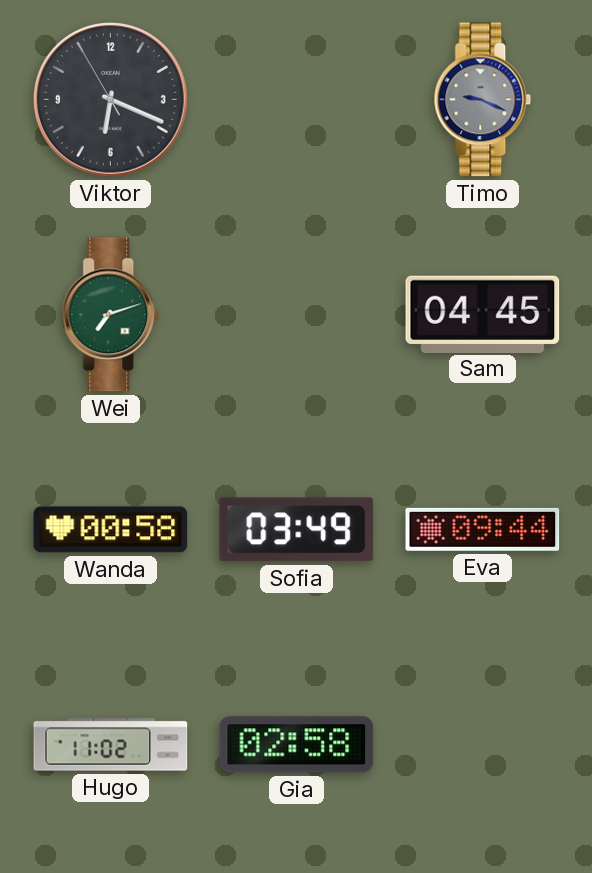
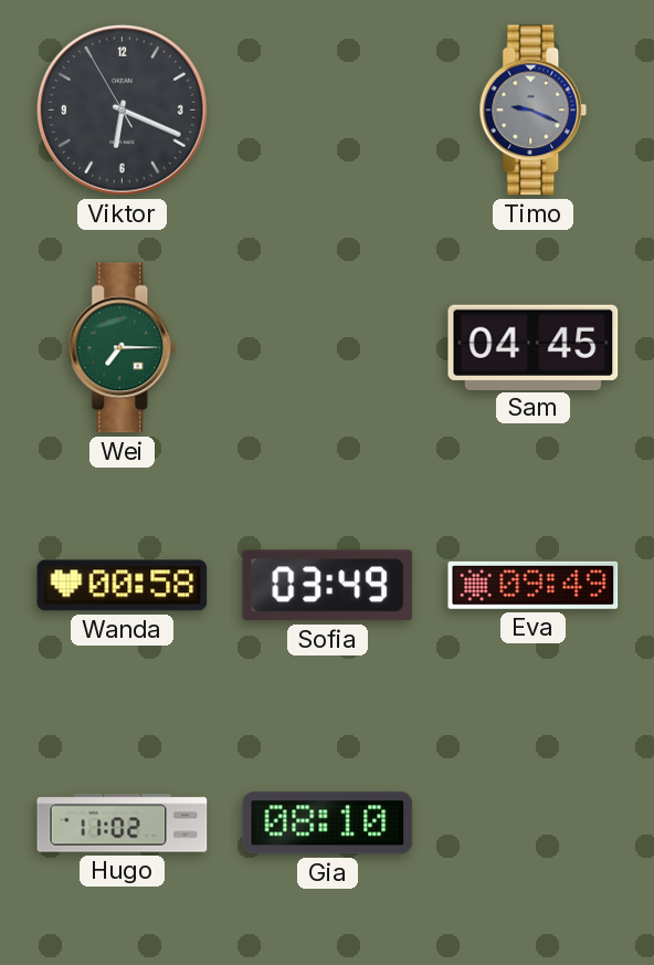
Wei: 7:12 -> 7:15 (123, 348)
Eva: 09:44 -> 09:49 (534, 585)
Gia: 02:58 -> 08:10 (328, 824)
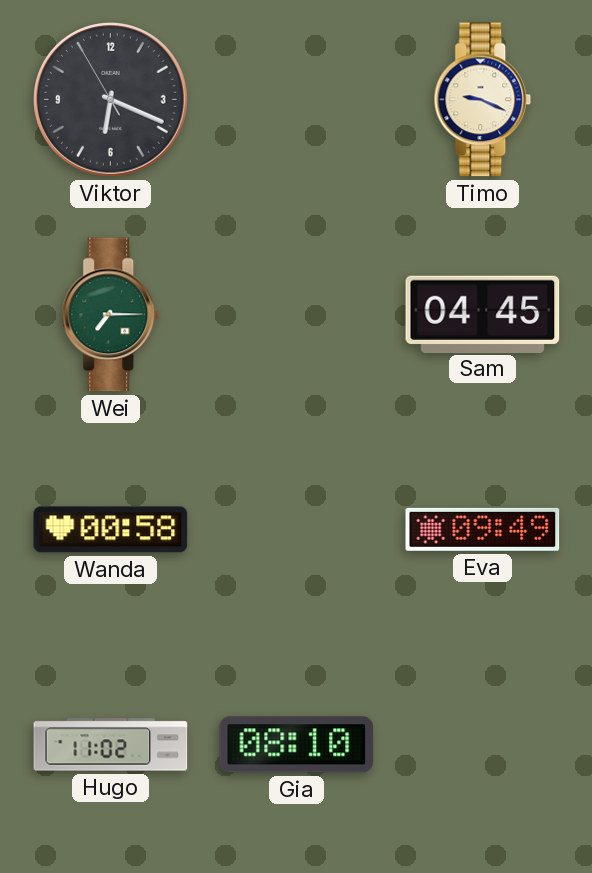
Timo dial: grey -> cream (483, 100)
Sofia: 03:49 -> none (328, 586)
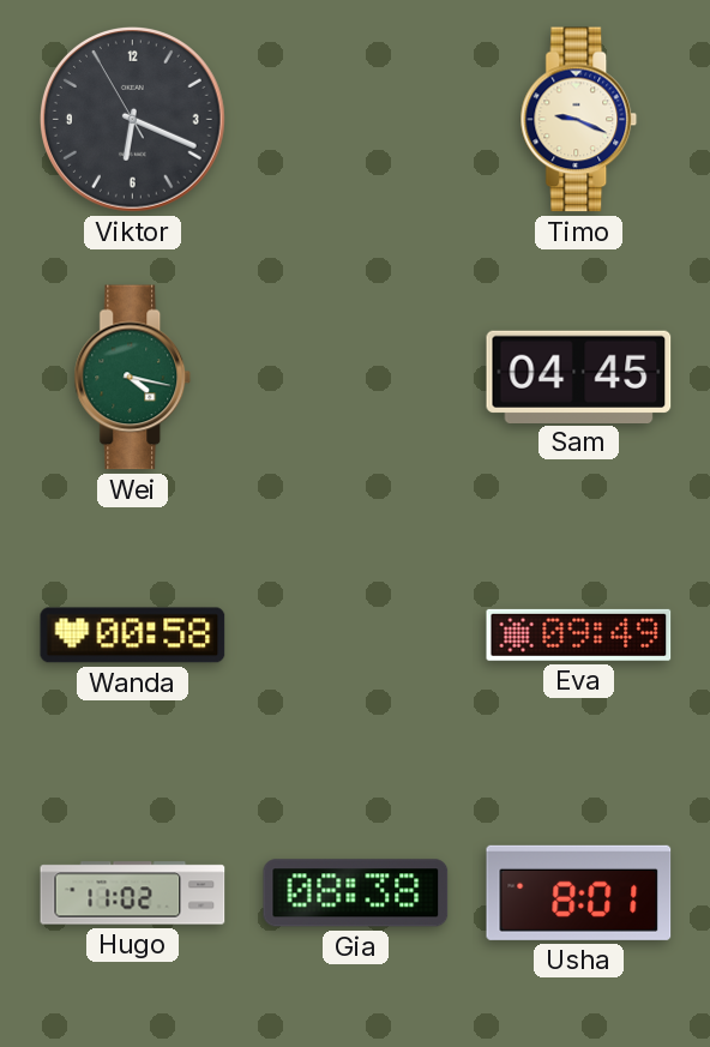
Wei: 7:15 -> 4:17 (133, 378)
Gia: 08:10 -> 08:38 (356, 893)
Usha: none -> 8:01 (579, 892)
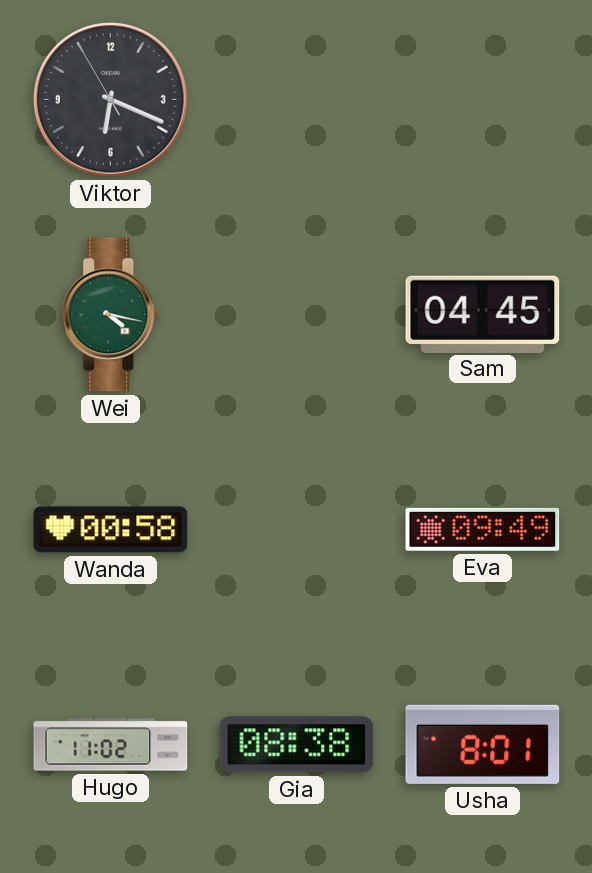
Timo: 9:19 -> none (579, 120)
